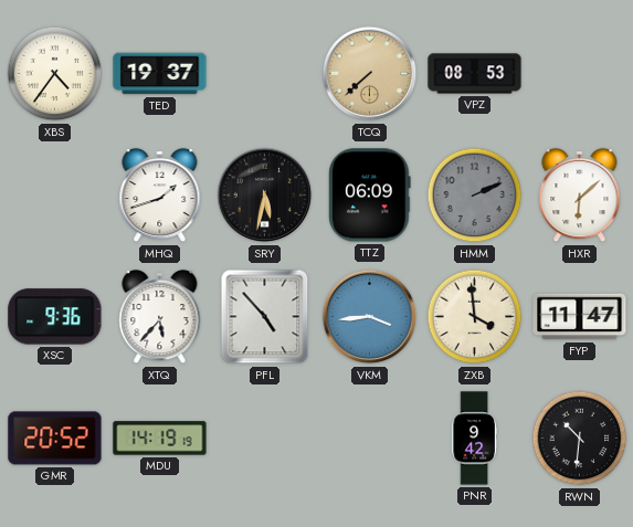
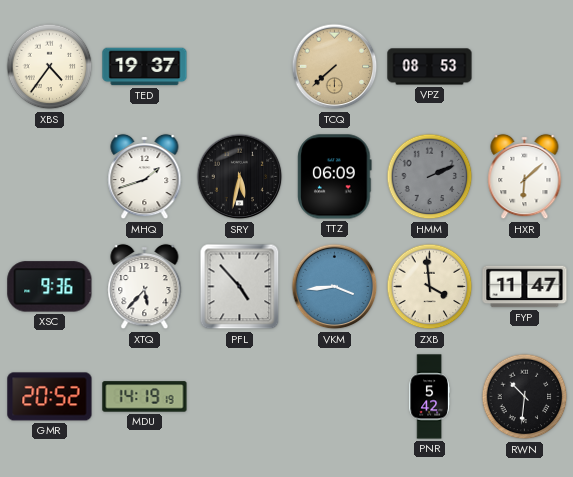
PNR: 9:42 -> 5:42 (429, 397)
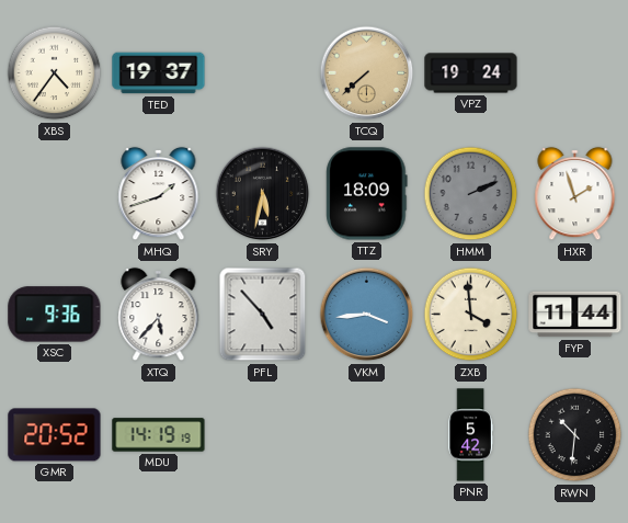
VPZ: 08:53 -> 19:24 (471, 73)
TTZ: 06:09 -> 18:09 (367, 194)
HXR: 6:08 -> 1:57 (575, 194)
FYP: 11:47 -> 11:44 (575, 315)
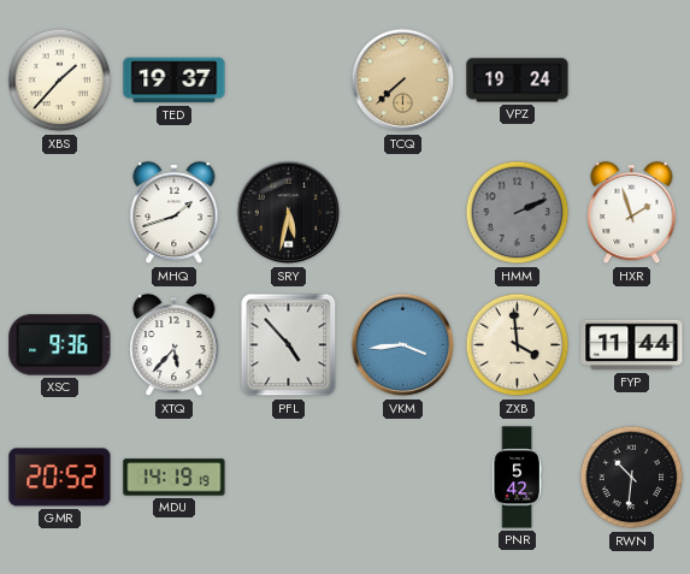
XBS: 4:36 -> 1:37 (60, 81)
TTZ: 18:09 -> none (367, 194)
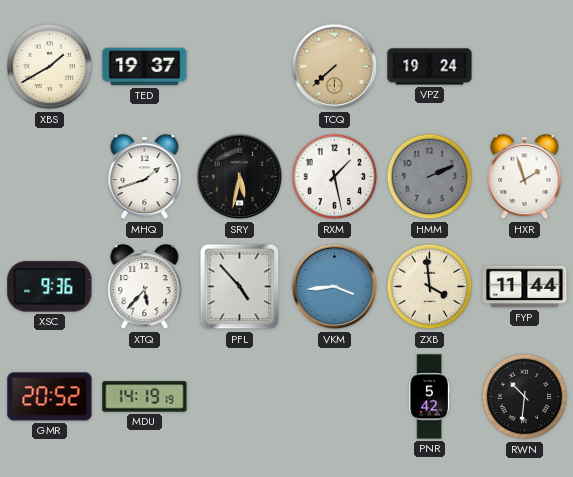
XBS: 1:37 -> 1:40 (50, 67)
RXM: none -> 1:28 (335, 177)
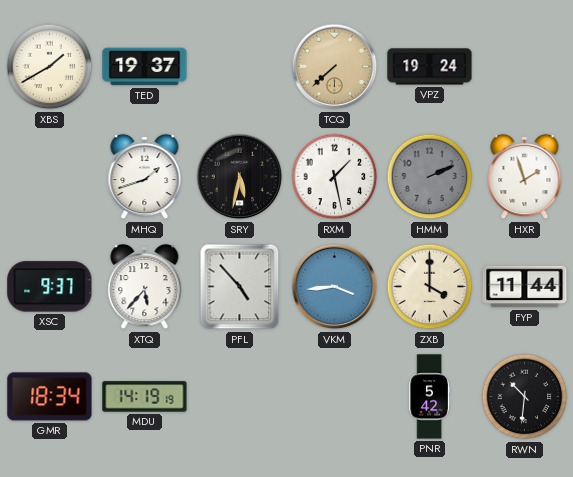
XSC: 9:36 -> 9:37 (50, 287)
ZXB: 3:59 -> 4:00 (430, 287)
GMR: 20:52 -> 18:34 (50, 397)
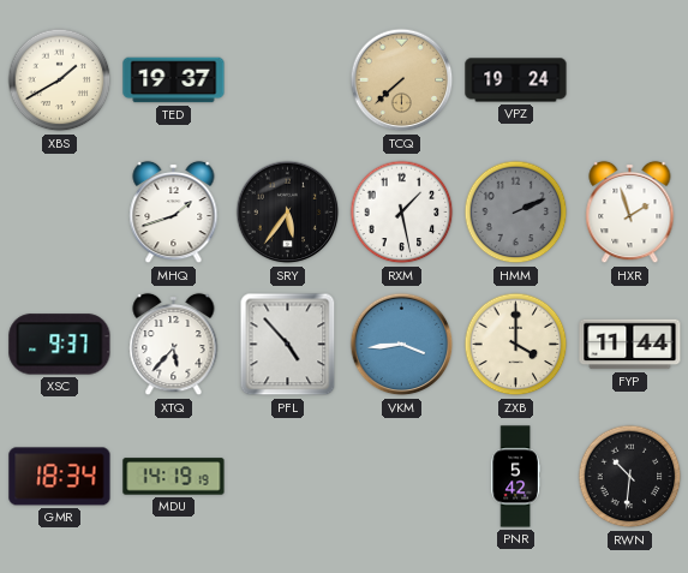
SRY: 5:32 -> 5:36 (288, 213)
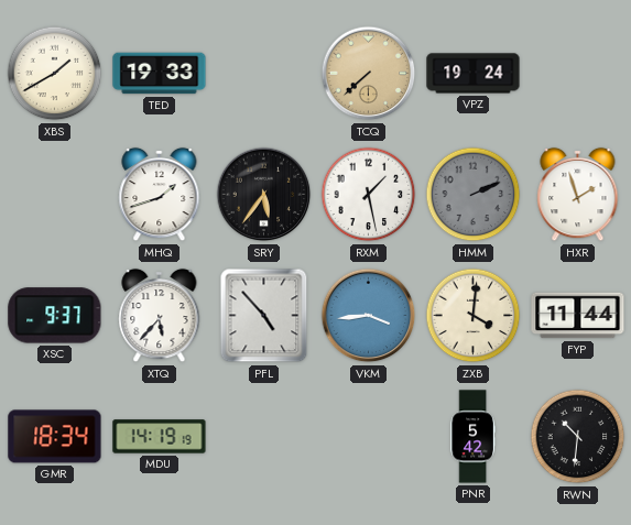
TED: 19:37 -> 19:33 (160, 74)
ZXB: 4:00 -> 4:01 (474, 316)
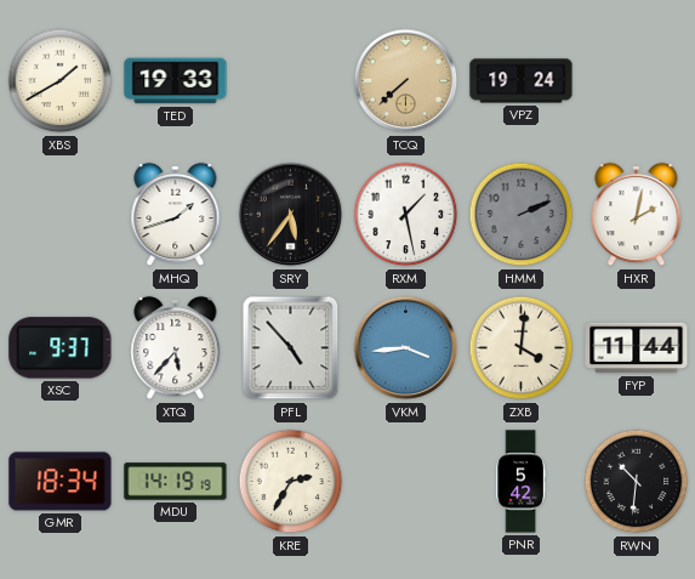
HXR: 1:57 -> 2:02 (637, 215)
KRE: none -> 2:35 (291, 482)
